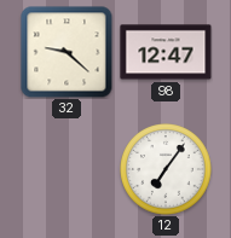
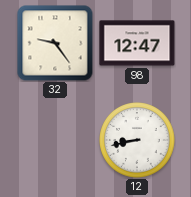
32: 9:22 -> 9:24 (55, 43)
12: 7:06 -> 8:43 (137, 140)
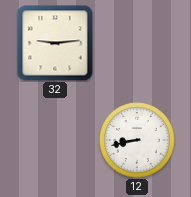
32: 9:24 -> 9:14 (55, 43)
98: 12:47 -> none (137, 43)
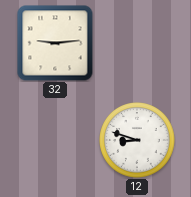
12: 8:43 -> 8:48 (137, 140)
